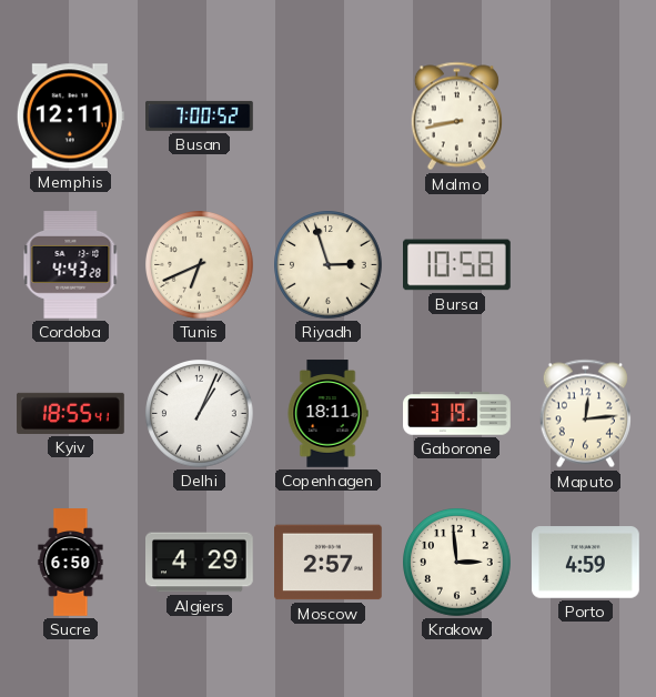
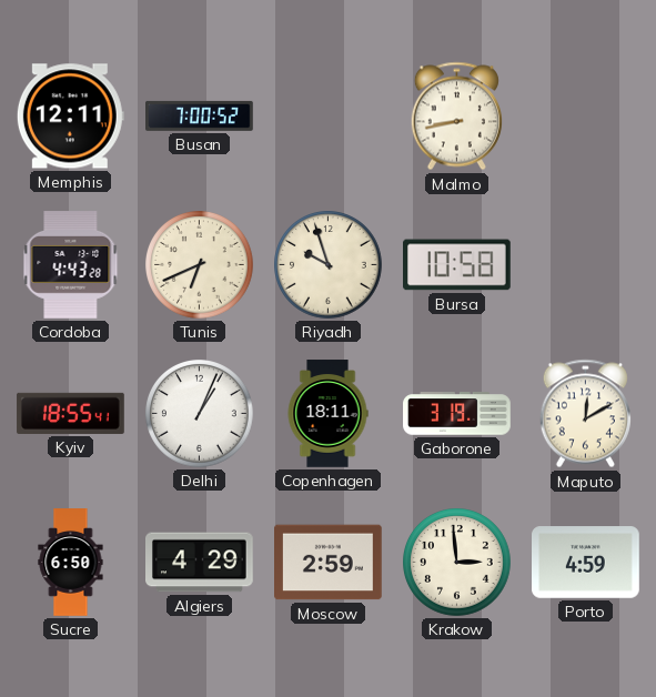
Riyadh: 2:57 -> 9:57 (329, 265)
Maputo: 12:14 -> 12:10 (585, 414)
Moscow: 2:57 -> 2:59 (329, 563)
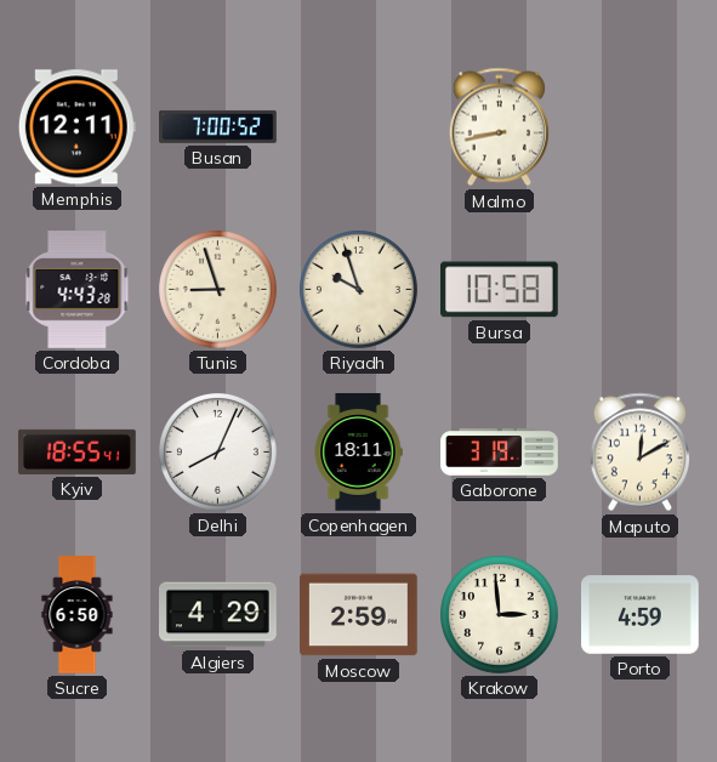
Tunis: 6:41 -> 8:57 (218, 290)
Delhi: 1:04 -> 8:04 (218, 453)
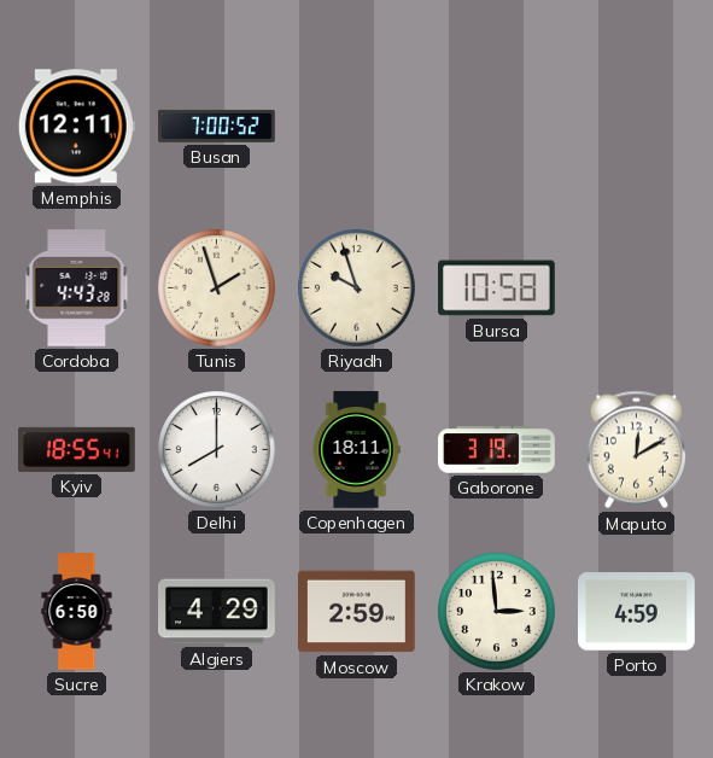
Malmo: 8:43 -> none (499, 127)
Tunis: 8:57 -> 1:57 (217, 288)
Delhi: 8:04 -> 8:00 (217, 450)
